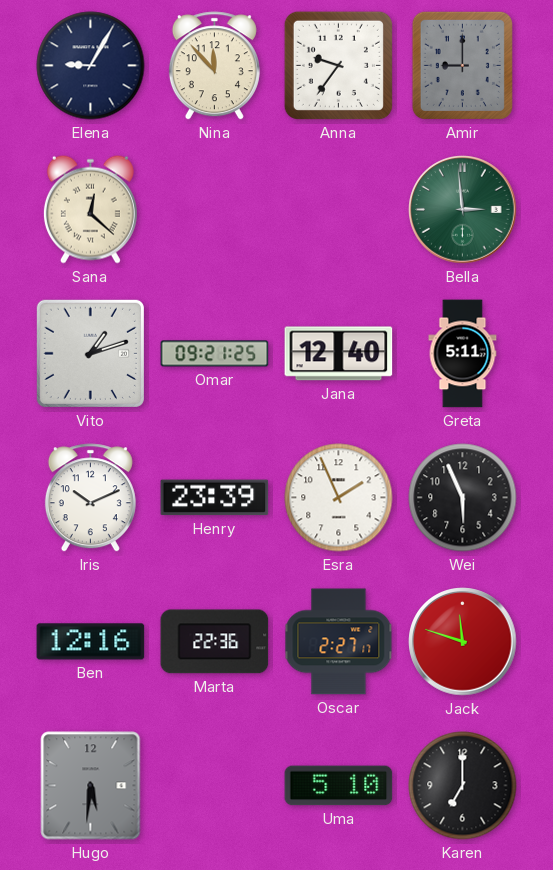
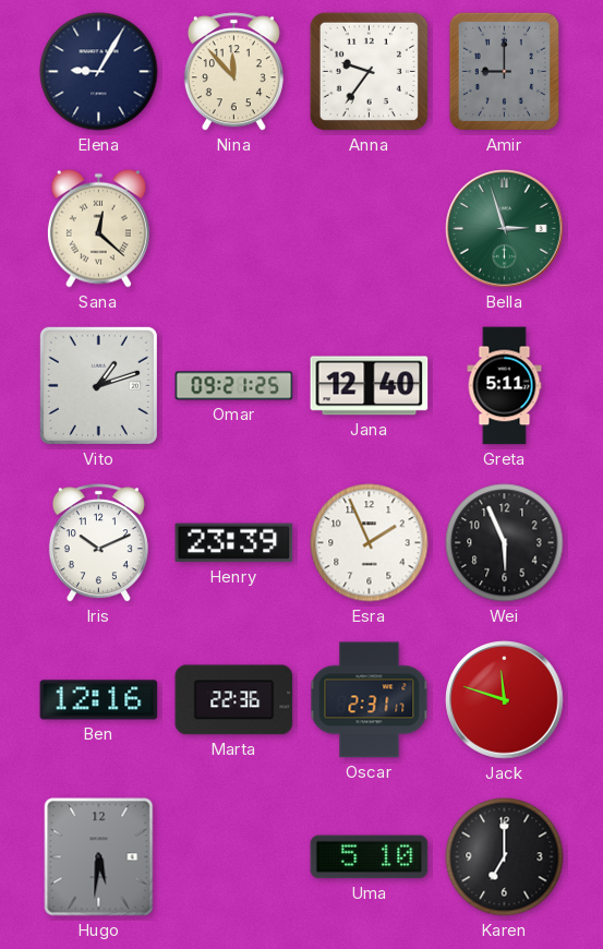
Bella: 2:59 -> 2:57 (505, 229)
Oscar: 2:27 -> 2:31 (370, 700)
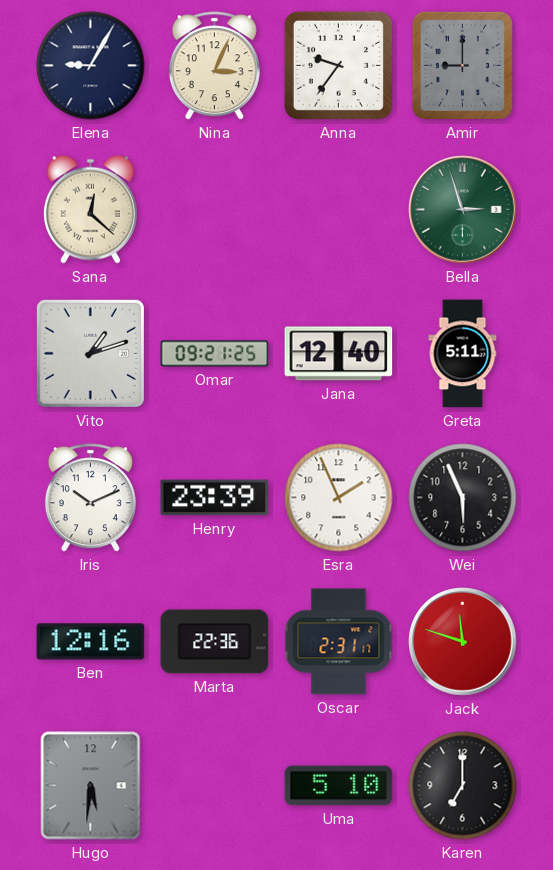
Nina: 11:53 -> 3:04 (214, 66)
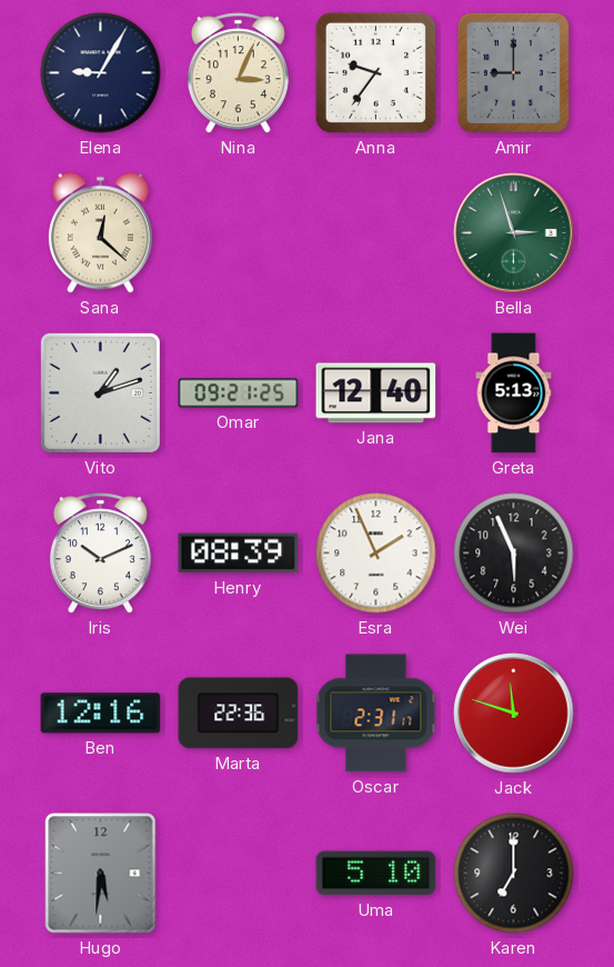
Greta: 5:11 -> 5:13 (514, 393)
Henry: 23:39 -> 08:39 (239, 554)
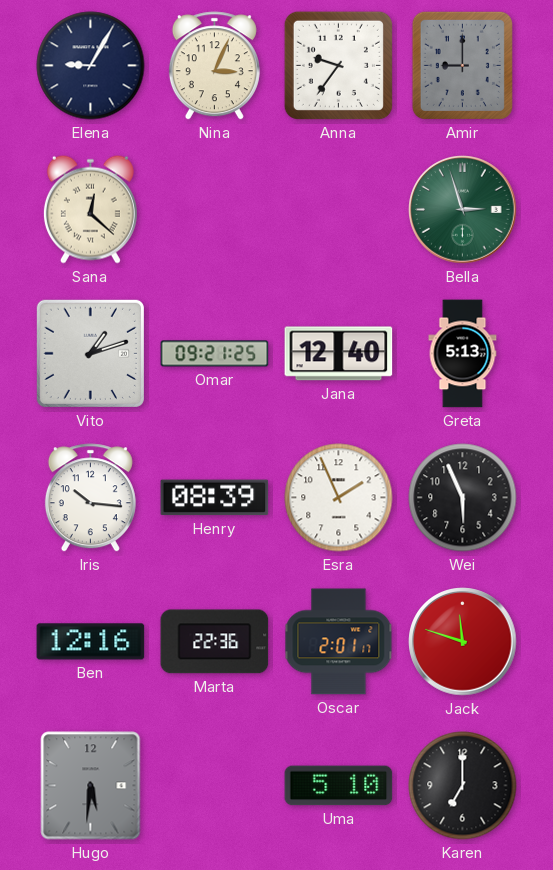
Iris: 10:11 -> 10:16 (90, 498)
Oscar: 2:31 -> 2:01 (339, 642)
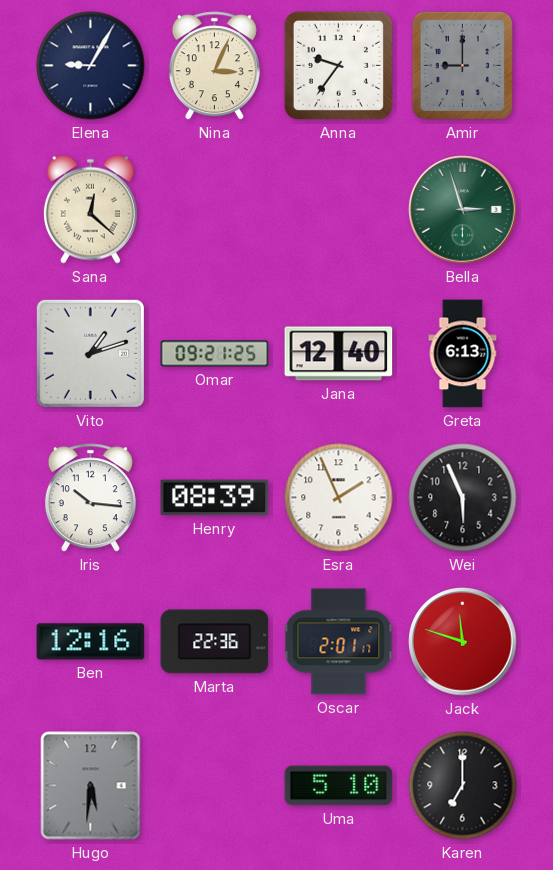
Greta: 5:13 -> 6:13 (463, 354)
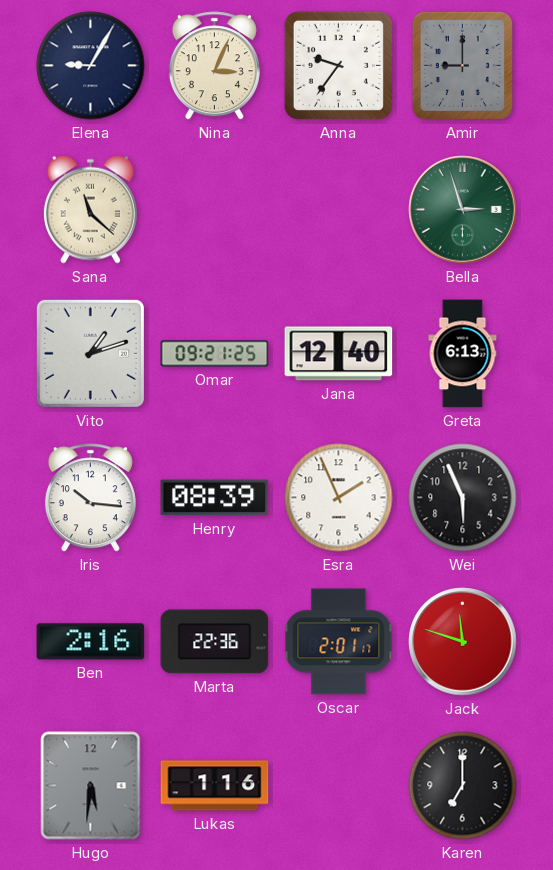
Sana: 12:22 -> 11:22 (90, 209)
Ben: 12:16 -> 2:16 (91, 642)
Lukas: none -> 1:16 (215, 786)
Uma: 5:10 -> none (339, 786)
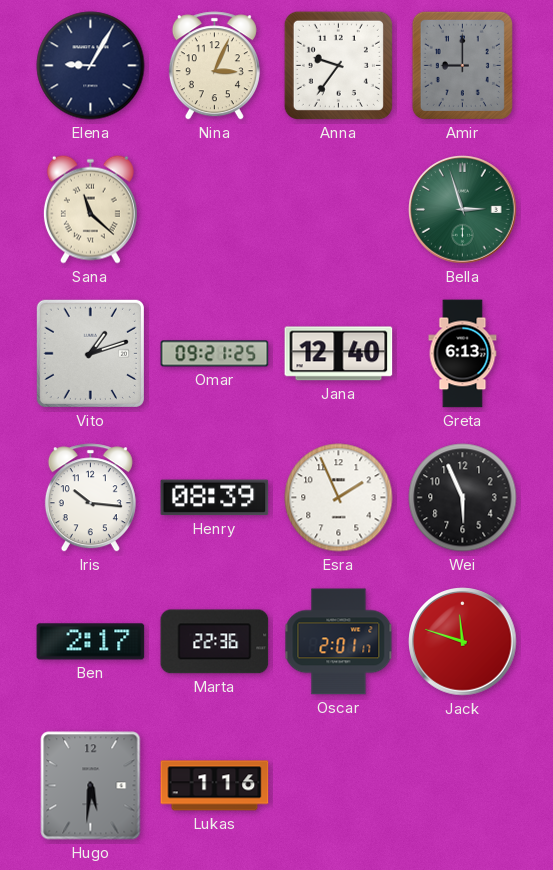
Ben: 2:16 -> 2:17 (91, 642)
Karen: 7:00 -> none (463, 786)
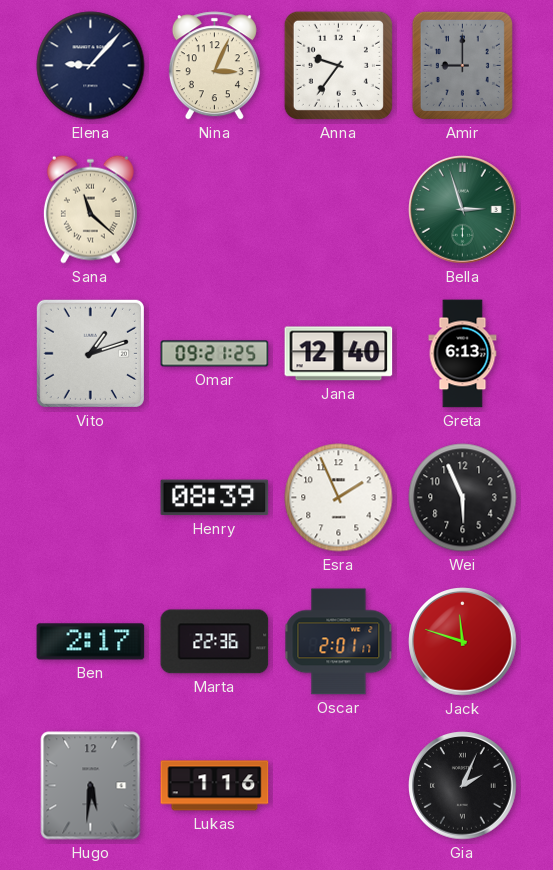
Elena: 9:05 -> 9:07 (91, 66)
Iris: 10:16 -> none (90, 498)
Gia: none -> 2:04 (463, 786)
